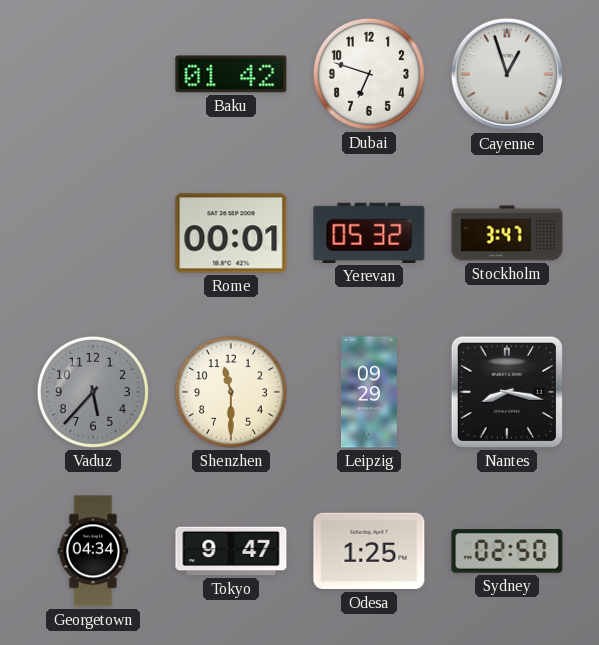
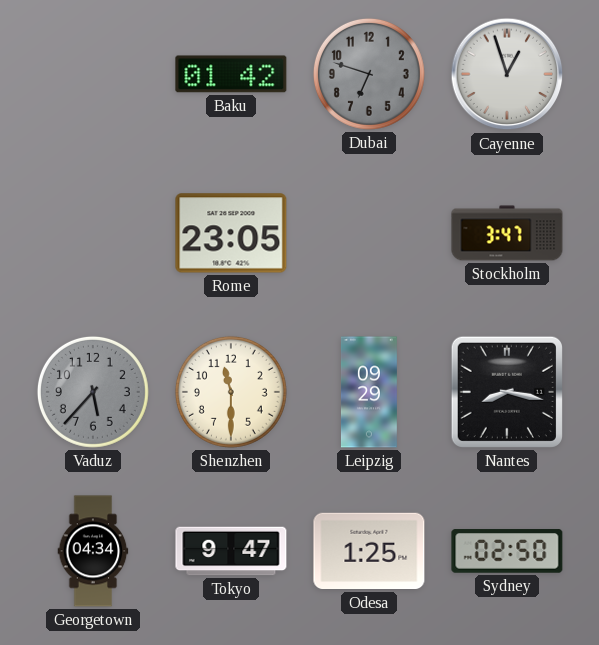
Dubai dial: white -> grey (369, 74)
Rome: 00:01 -> 23:05 (231, 233)
Yerevan: 05:32 -> none (369, 233)
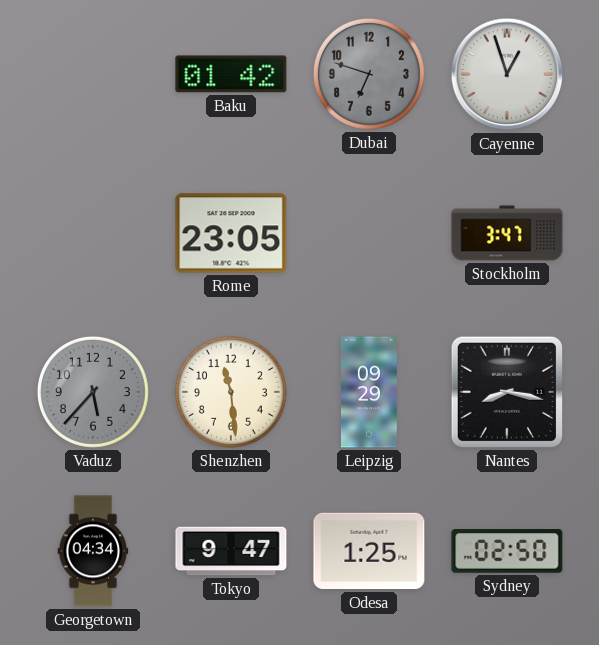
Shenzhen: 11:30 -> 11:29 (231, 392)
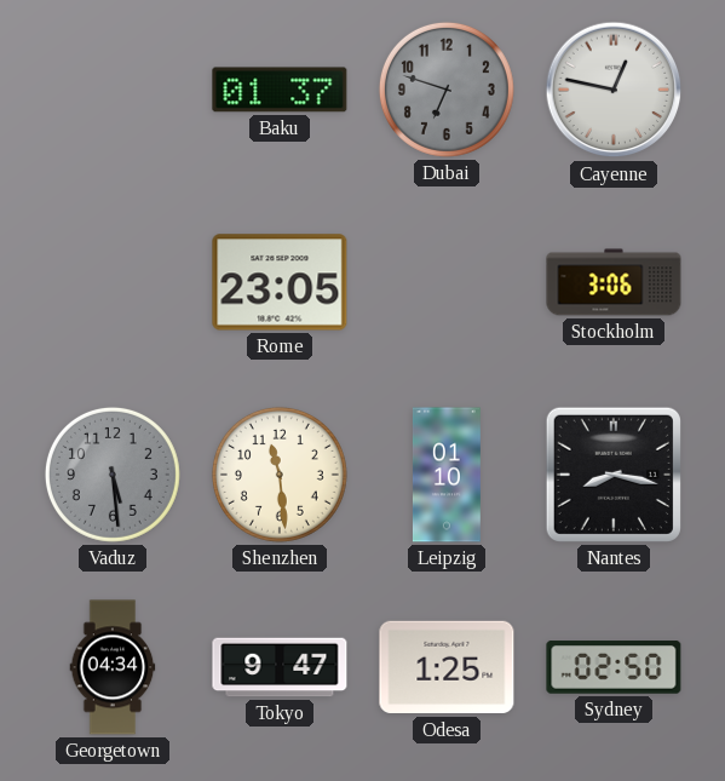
Baku: 01:42 -> 01:37 (280, 90)
Cayenne: 12:57 -> 12:47 (614, 90)
Stockholm: 3:47 -> 3:06 (614, 282)
Vaduz: 5:37 -> 5:29 (113, 475)
Leipzig: 09:29 -> 01:10 (447, 475)
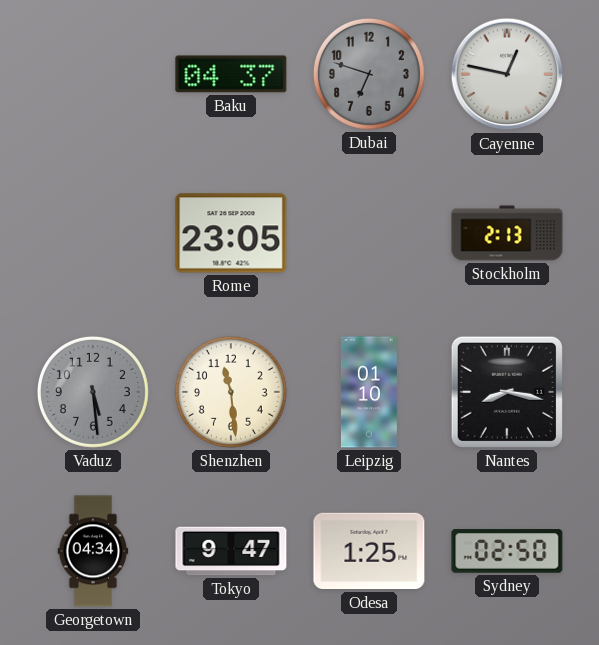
Baku: 01:37 -> 04:37 (231, 74)
Stockholm: 3:06 -> 2:13 (507, 233)
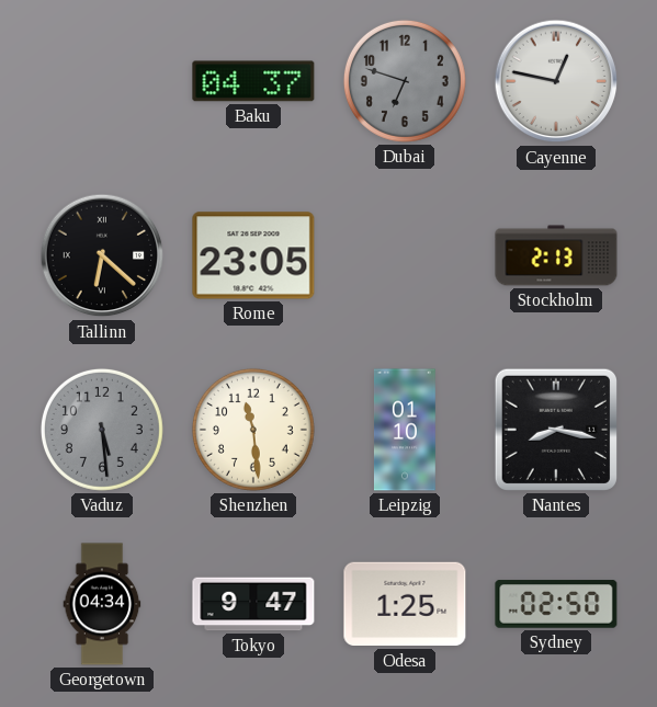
Tallinn: none -> 6:22 (102, 255)
